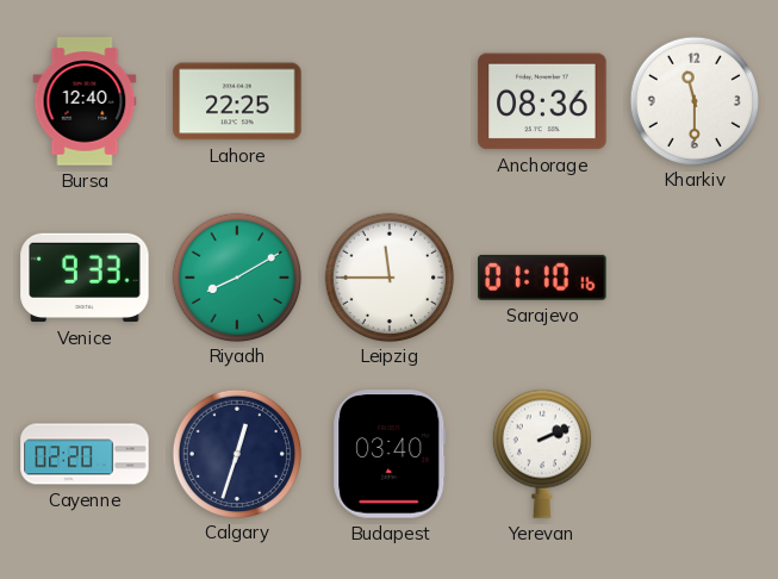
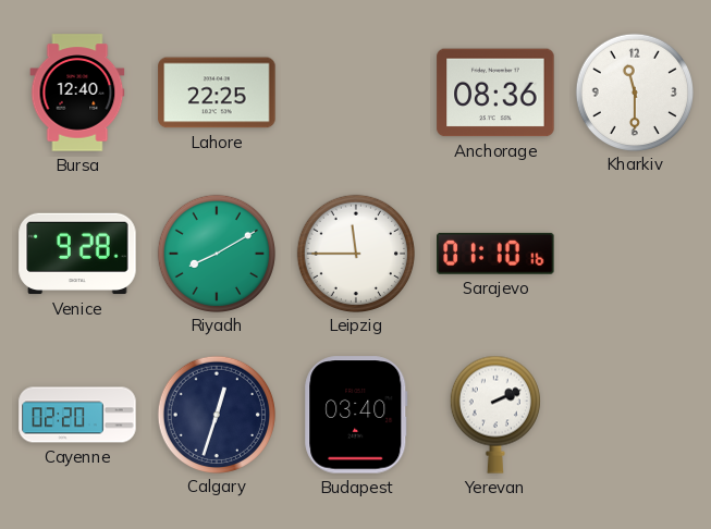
Venice: 9:33 -> 9:28 (77, 254)
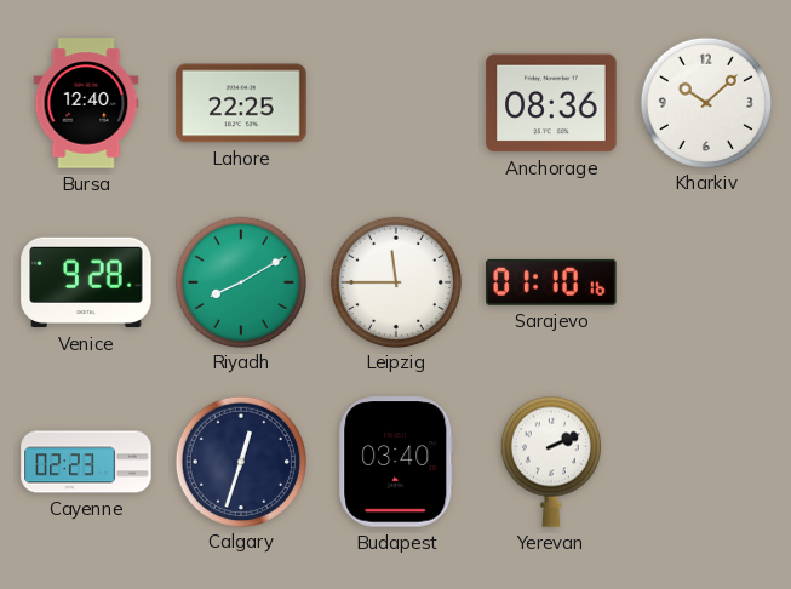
Kharkiv: 11:30 -> 10:08 (705, 102)
Cayenne: 02:20 -> 02:23 (86, 462)
